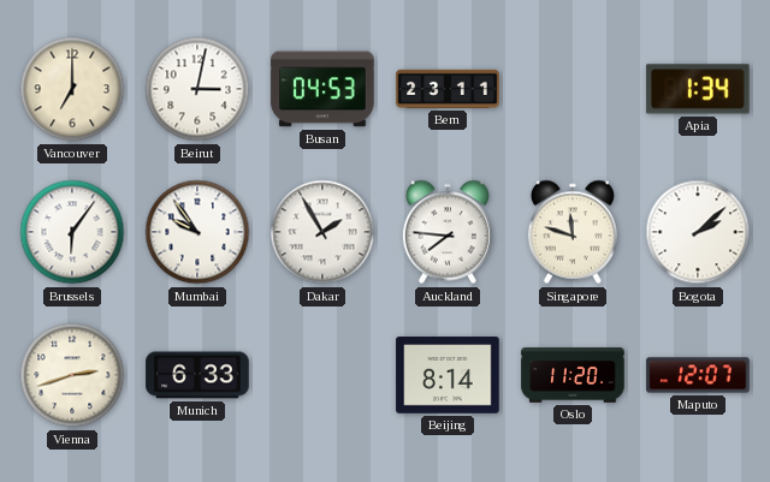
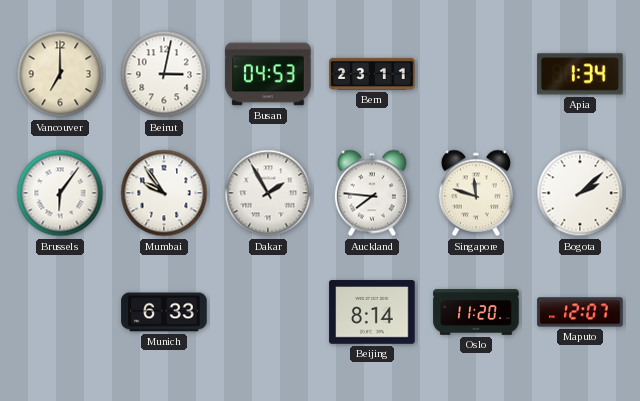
Vienna: 2:42 -> none (72, 375)
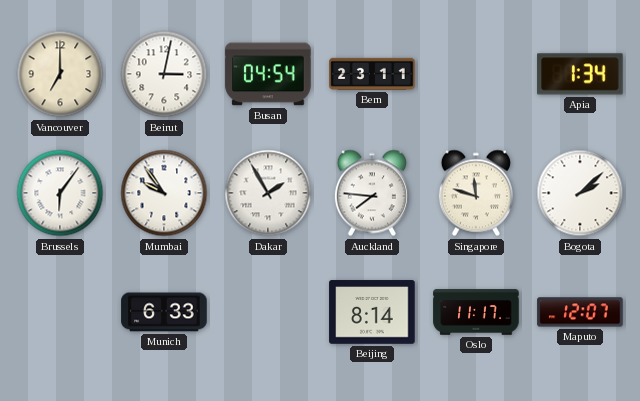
Busan: 04:53 -> 04:54 (268, 74)
Oslo: 11:20 -> 11:17 (476, 312)
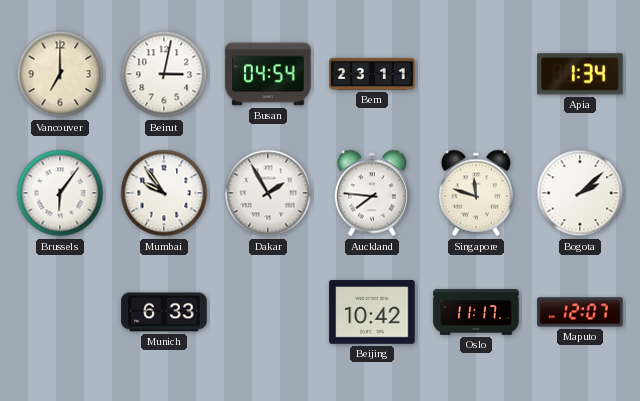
Beijing: 8:14 -> 10:42 (372, 312)
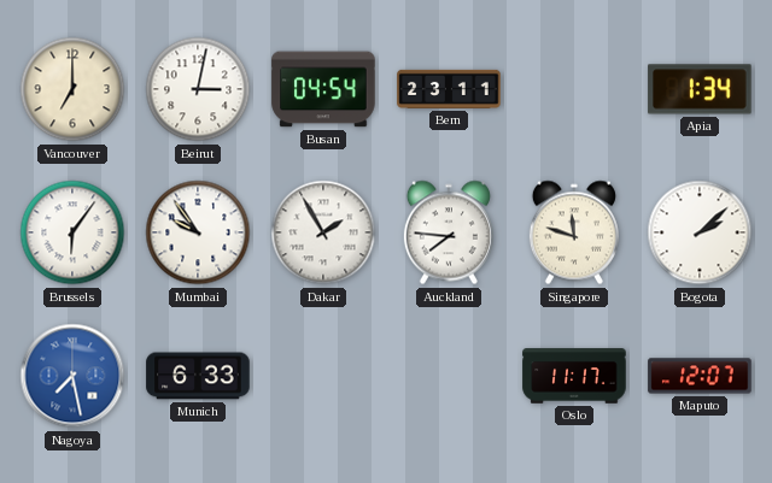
Nagoya: none -> 7:28 (72, 376)
Beijing: 10:42 -> none (372, 312)
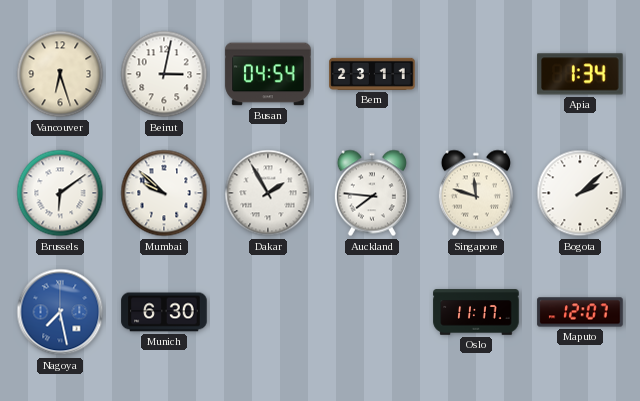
Vancouver: 7:00 -> 6:27 (60, 74)
Brussels: 6:06 -> 6:09 (60, 193)
Mumbai: 9:54 -> 9:52 (164, 193)
Munich: 6:33 -> 6:30 (164, 312)
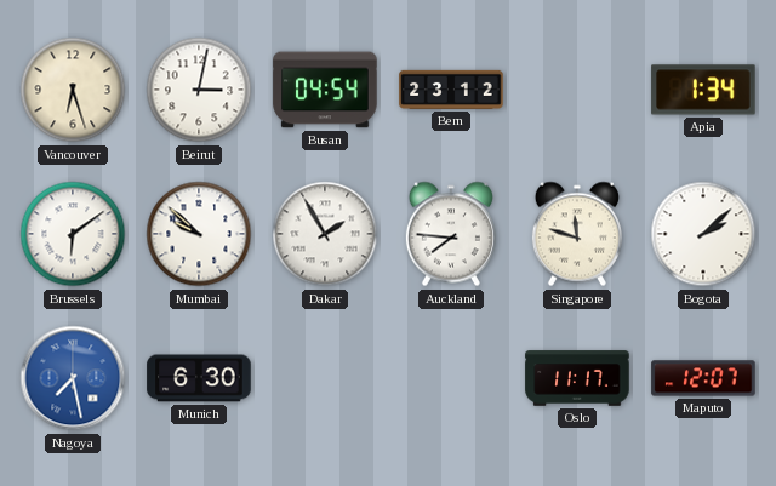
Bern: 23:11 -> 23:12 (451, 90)
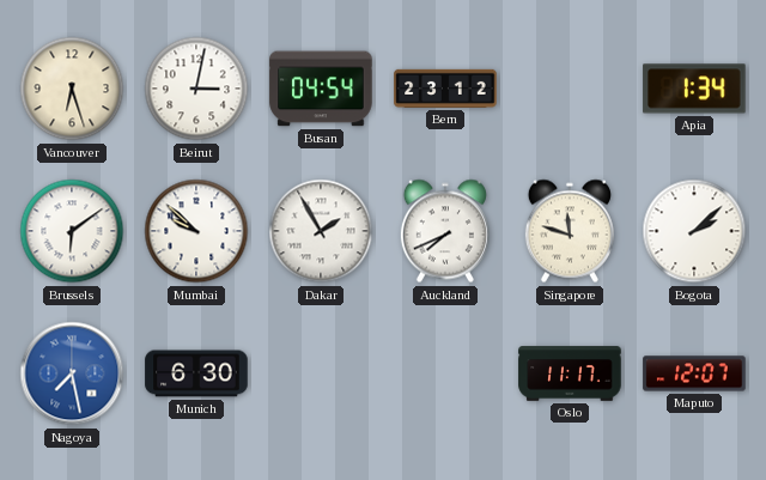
Auckland: 7:46 -> 7:41 (445, 231)
